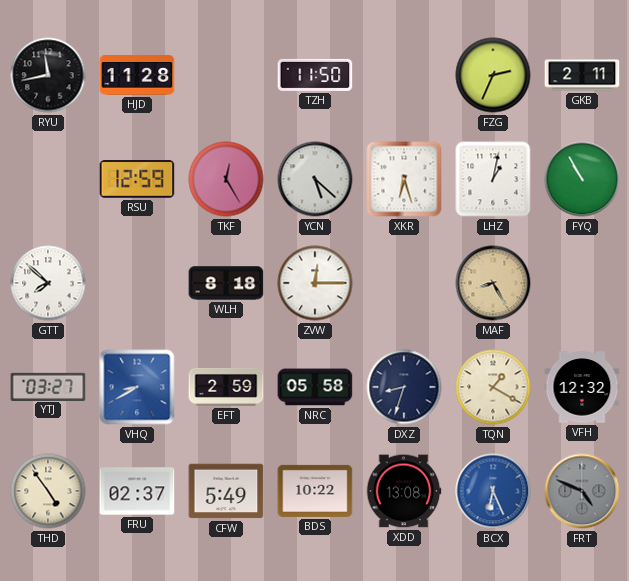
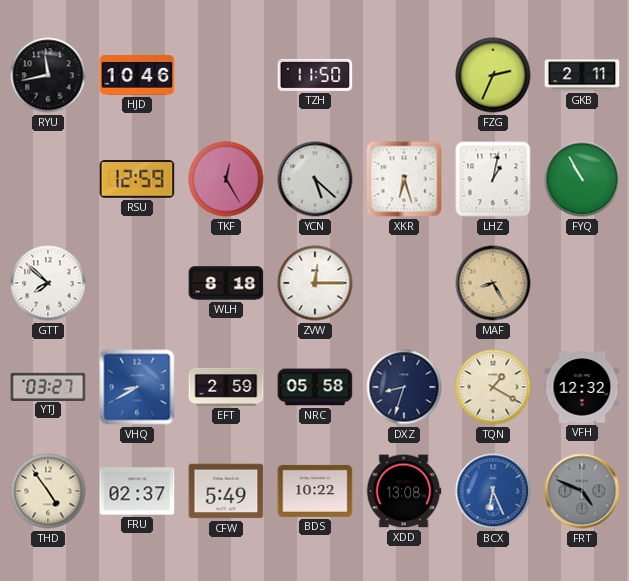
HJD: 11:28 -> 10:46 (137, 75)
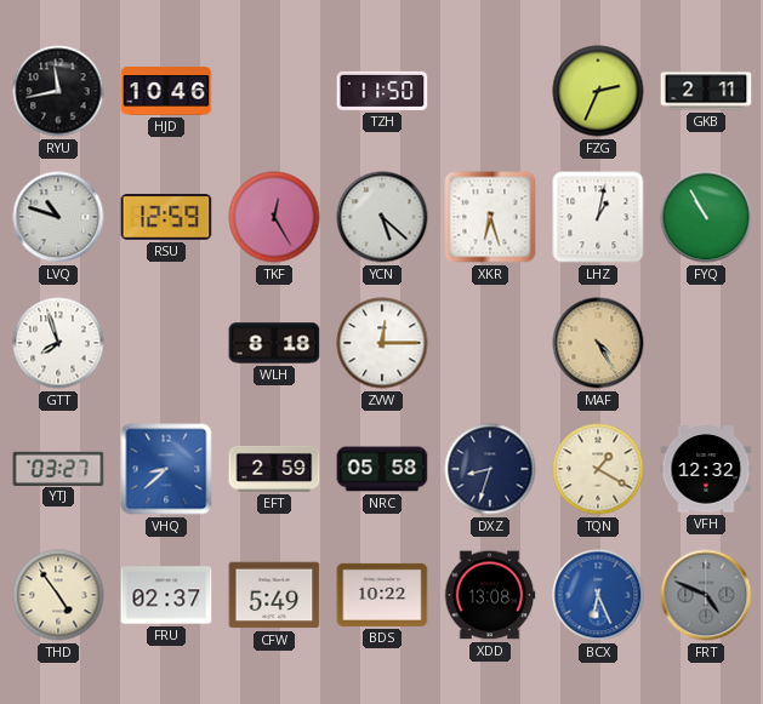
LVQ: none -> 10:48 (58, 217)
GTT: 7:52 -> 7:57 (58, 343)
MAF: 8:25 -> 4:25 (598, 343)
VHQ: 8:40 -> 8:38 (166, 469)
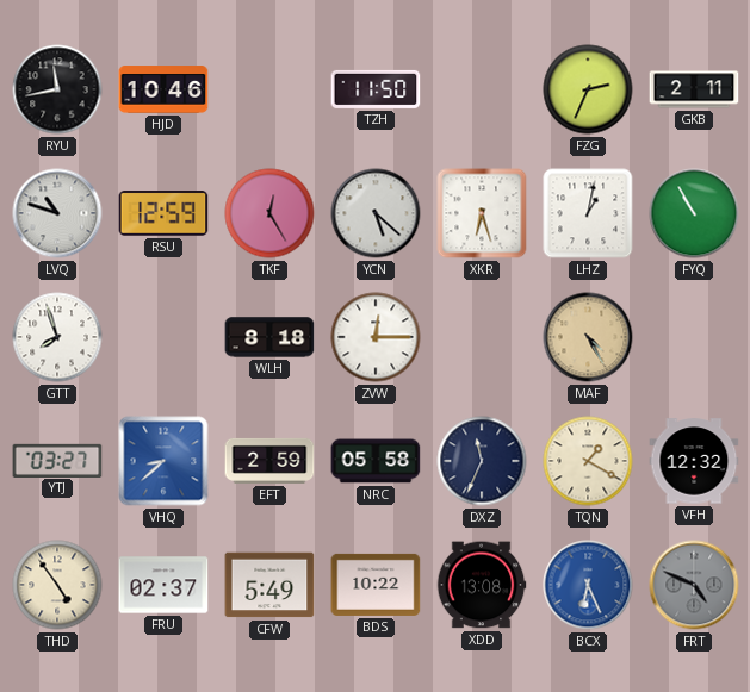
DXZ: 8:33 -> 11:34 (482, 461)
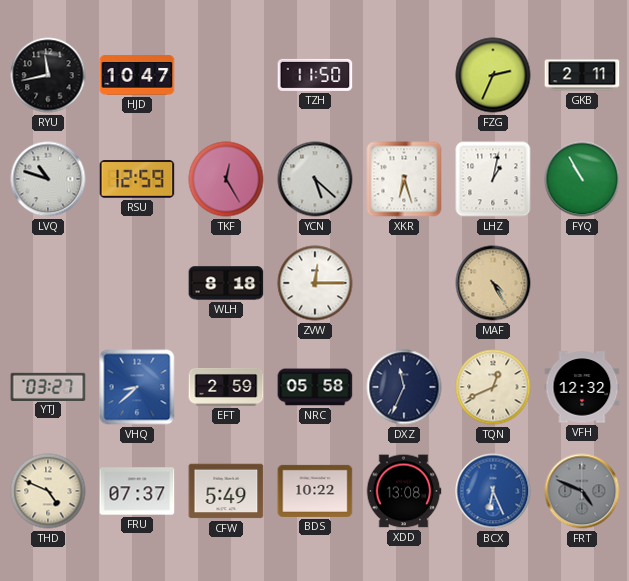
HJD: 10:46 -> 10:47 (137, 75)
GTT: 7:57 -> none (57, 337)
TQN: 1:20 -> 12:41 (493, 387)
THD: 4:54 -> 4:49 (48, 491)
FRU: 02:37 -> 07:37 (137, 491)
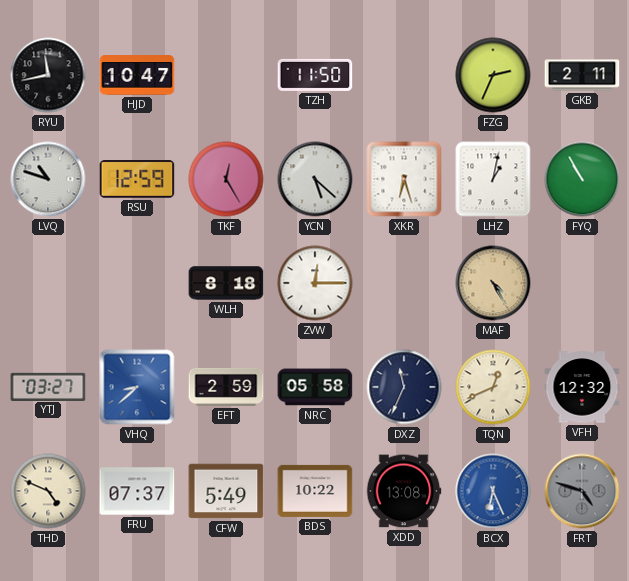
FRT: 4:49 -> 4:48 (582, 491)
